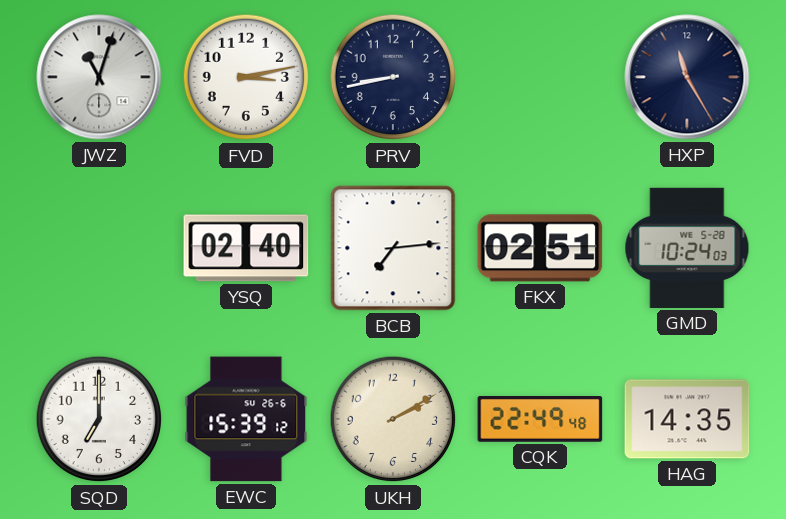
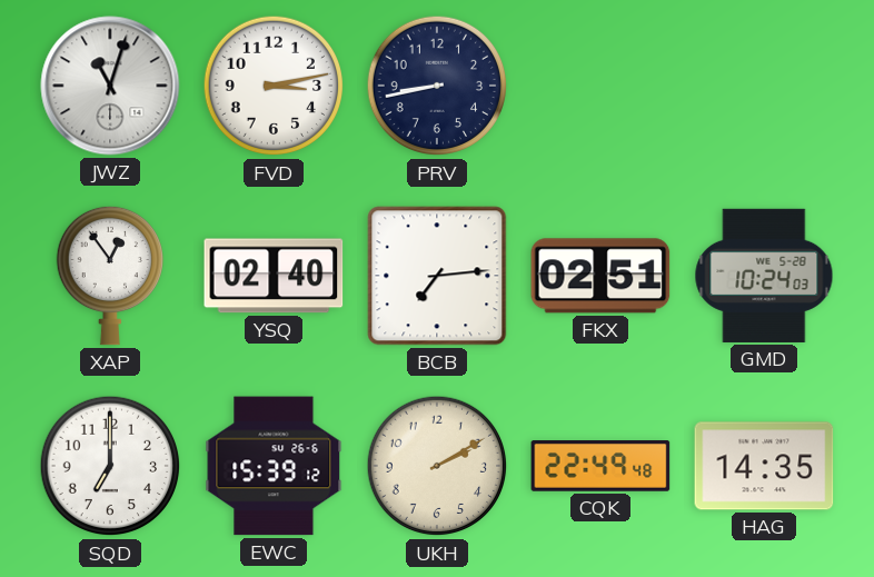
HXP: 11:25 -> none (687, 77)
XAP: none -> 12:54 (109, 276)
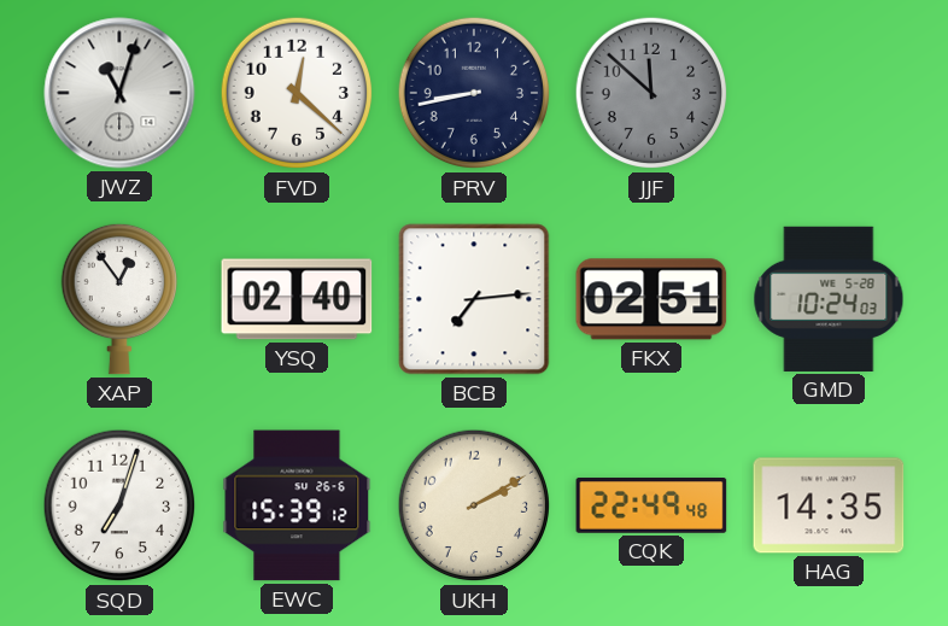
FVD: 3:13 -> 12:22 (297, 93)
JJF: none -> 11:52 (651, 93)
SQD: 7:00 -> 7:03 (119, 505)
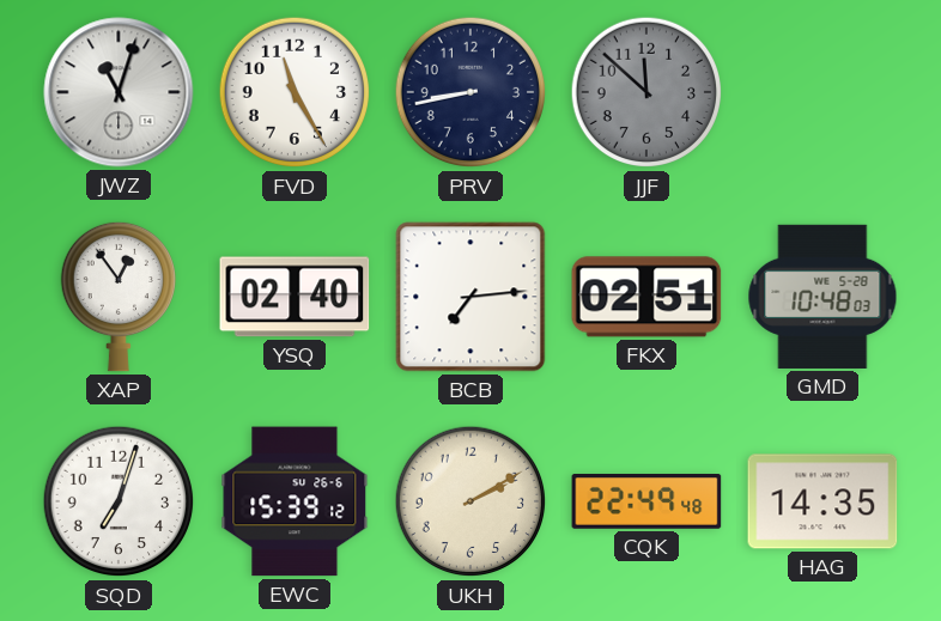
FVD: 12:22 -> 11:25 (295, 92)
GMD: 10:24 -> 10:48 (822, 297)
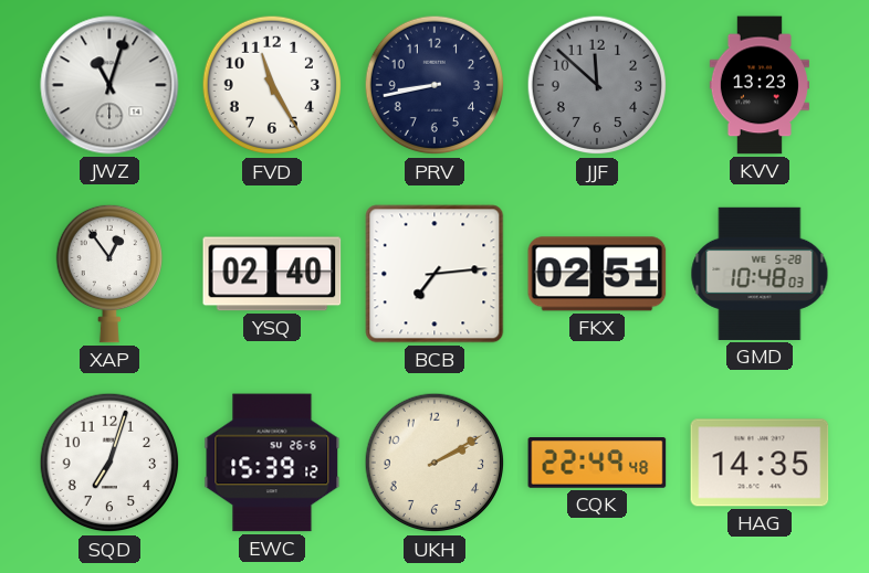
KVV: none -> 13:23 (760, 85)
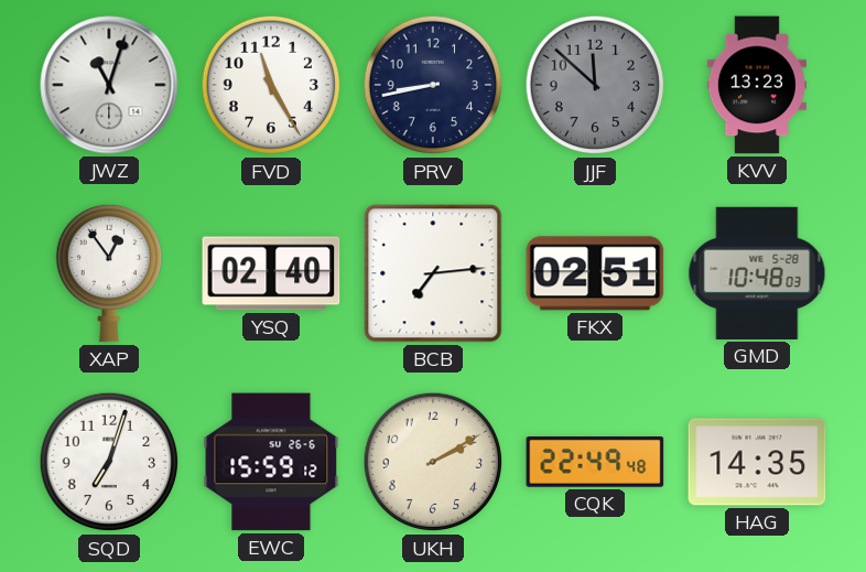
EWC: 15:39 -> 15:59 (271, 462)
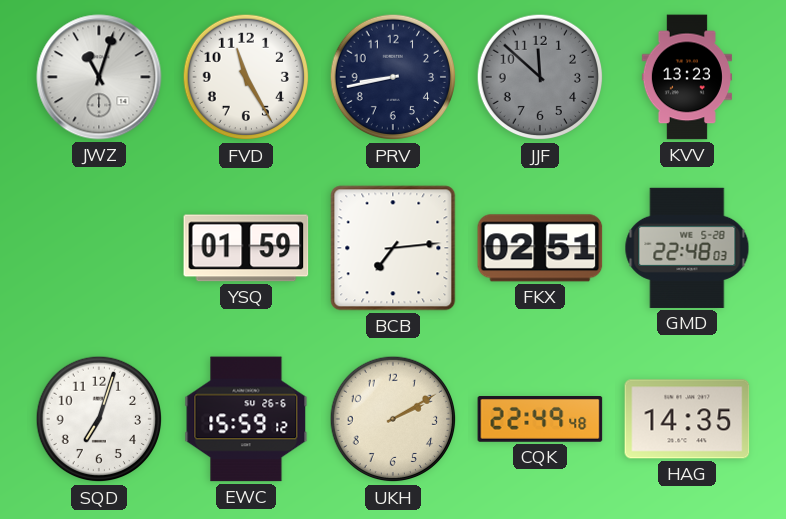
XAP: 12:54 -> none (108, 273)
YSQ: 02:40 -> 01:59 (246, 248)
GMD: 10:48 -> 22:48 (687, 248)
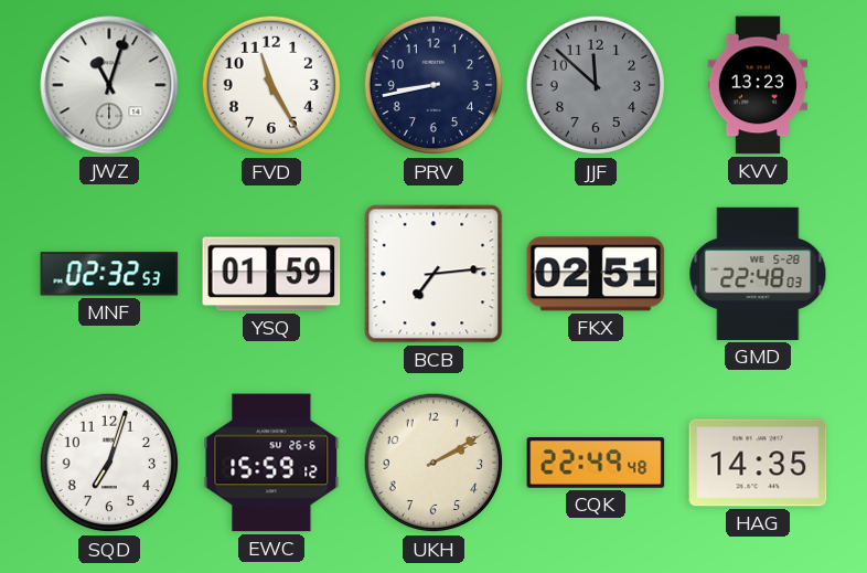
MNF: none -> 02:32 (109, 274)
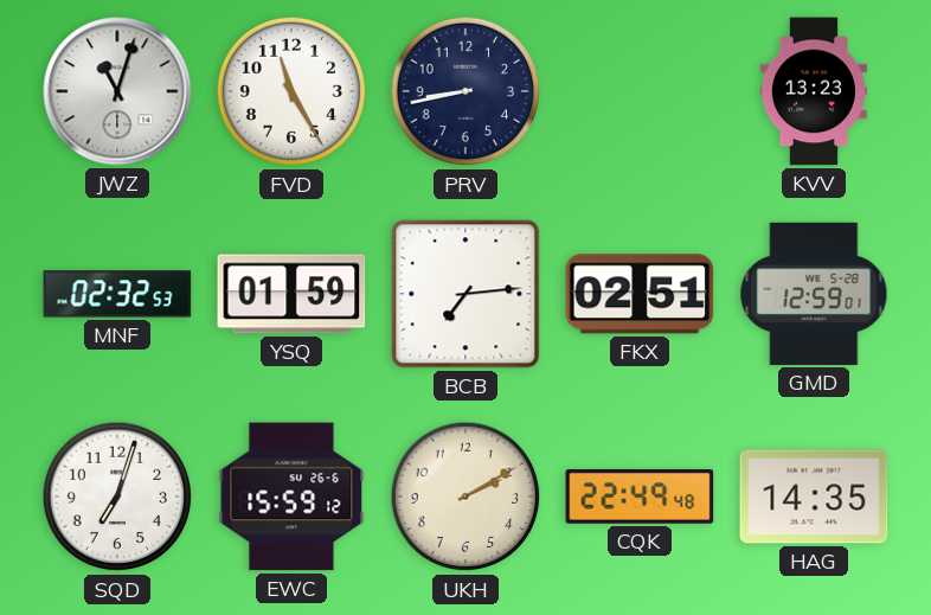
JJF: 11:52 -> none (596, 85)
GMD: 22:48 -> 12:59 (814, 294)
